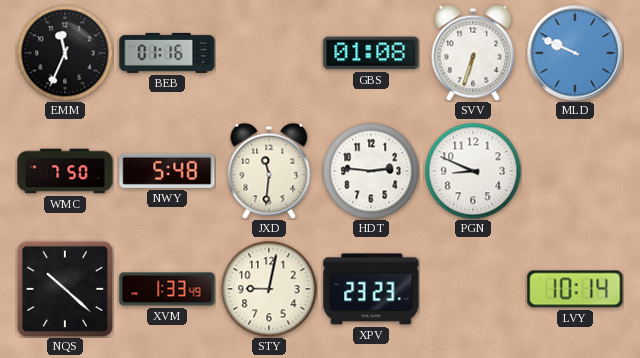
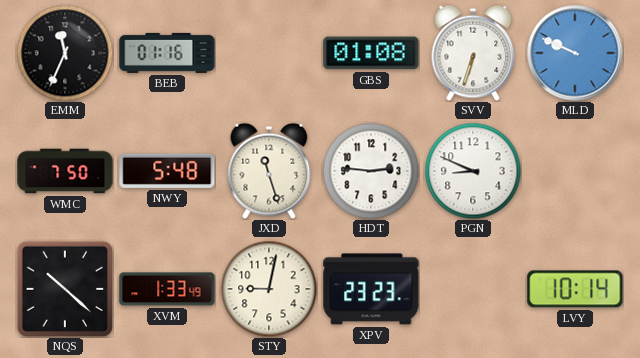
JXD: 11:31 -> 11:27 (269, 171)
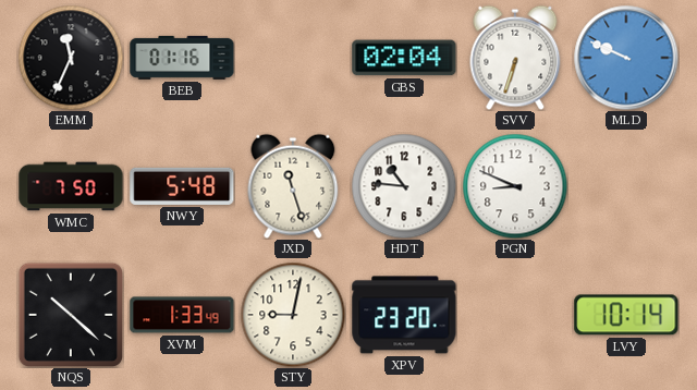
GBS: 01:08 -> 02:04 (404, 58)
HDT: 2:46 -> 10:46 (404, 186)
XPV: 23:23 -> 23:20 (404, 315)
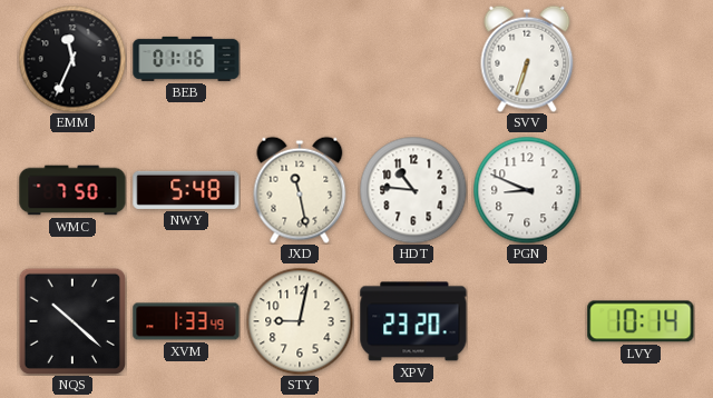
GBS: 02:04 -> none (404, 58)
MLD: 9:49 -> none (626, 58)
JXD: 11:27 -> 11:28 (300, 190)
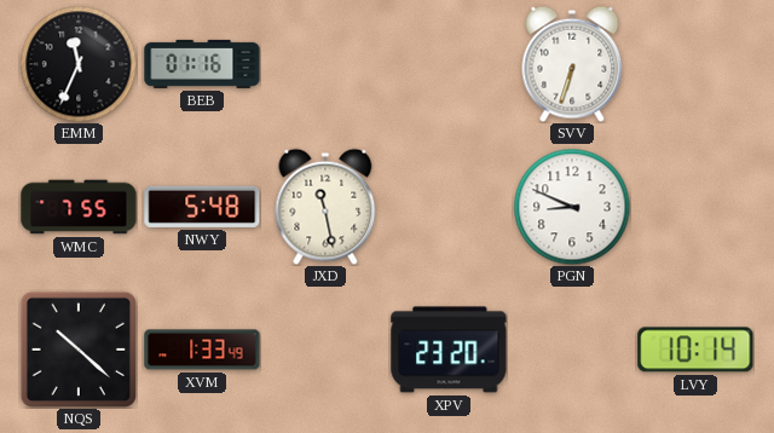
WMC: 7:50 -> 7:55 (79, 207)
HDT: 10:46 -> none (413, 190)
STY: 9:02 -> none (300, 321)
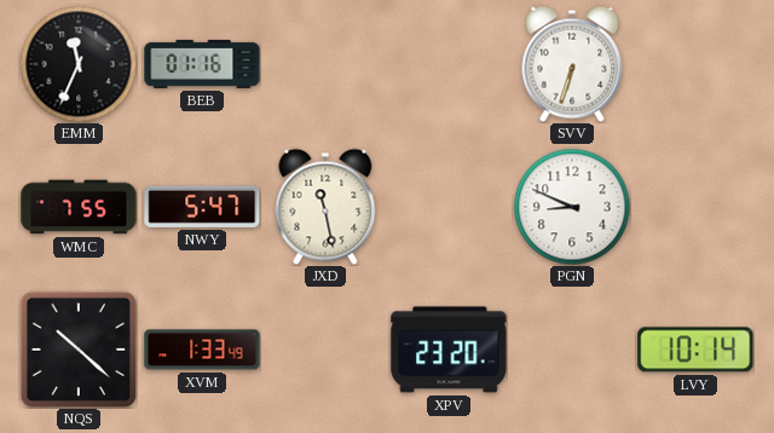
NWY: 5:48 -> 5:47 (202, 207)
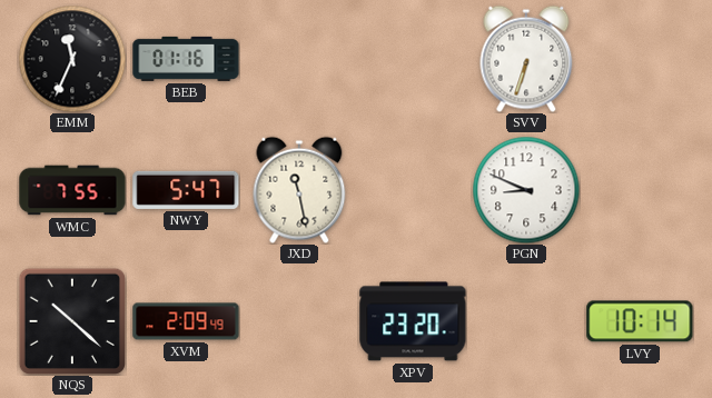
XVM: 1:33 -> 2:09 (186, 321)
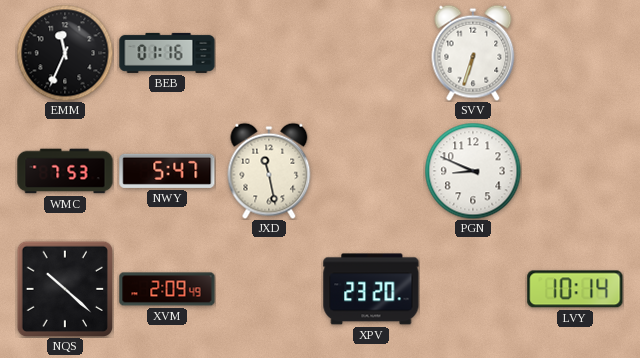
WMC: 7:55 -> 7:53 (65, 171)
